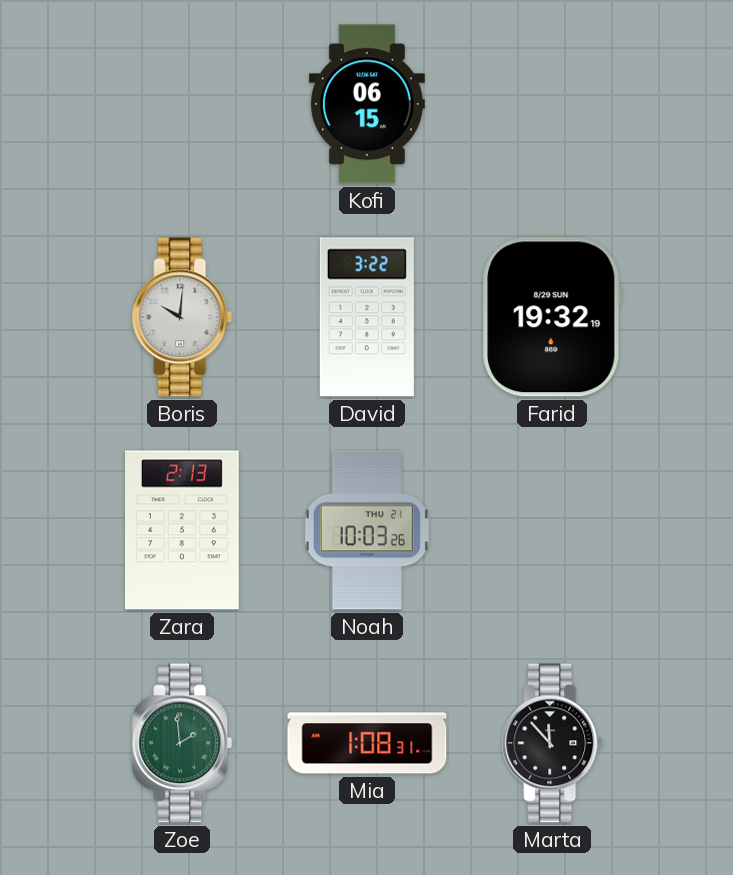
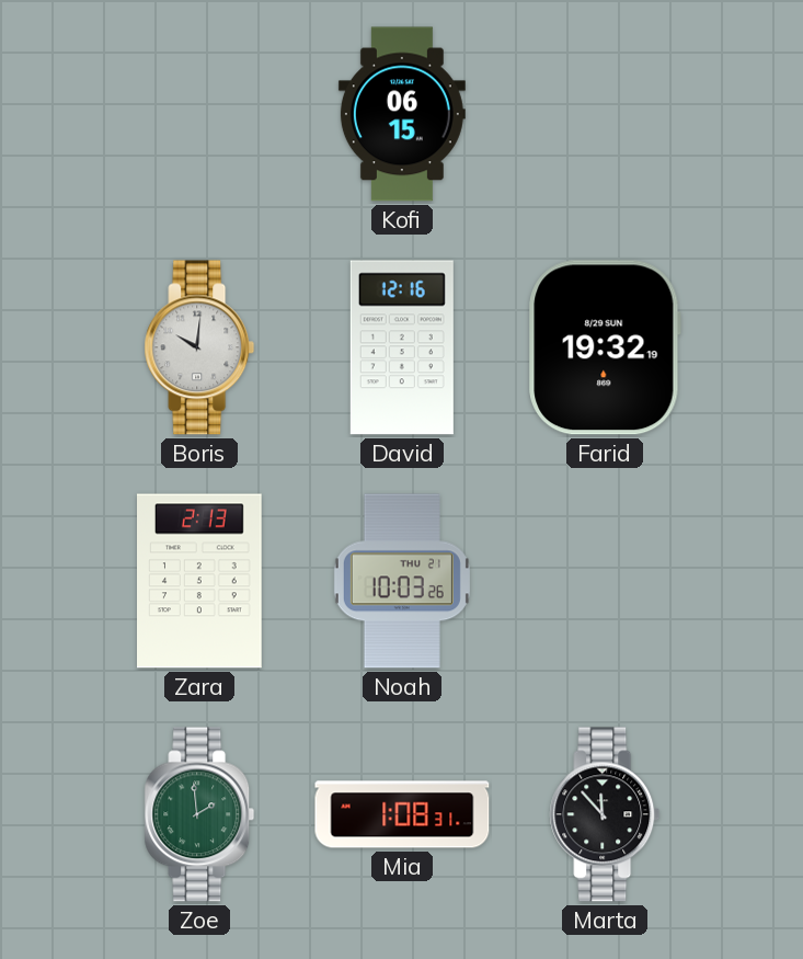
David: 3:22 -> 12:16 (402, 347)
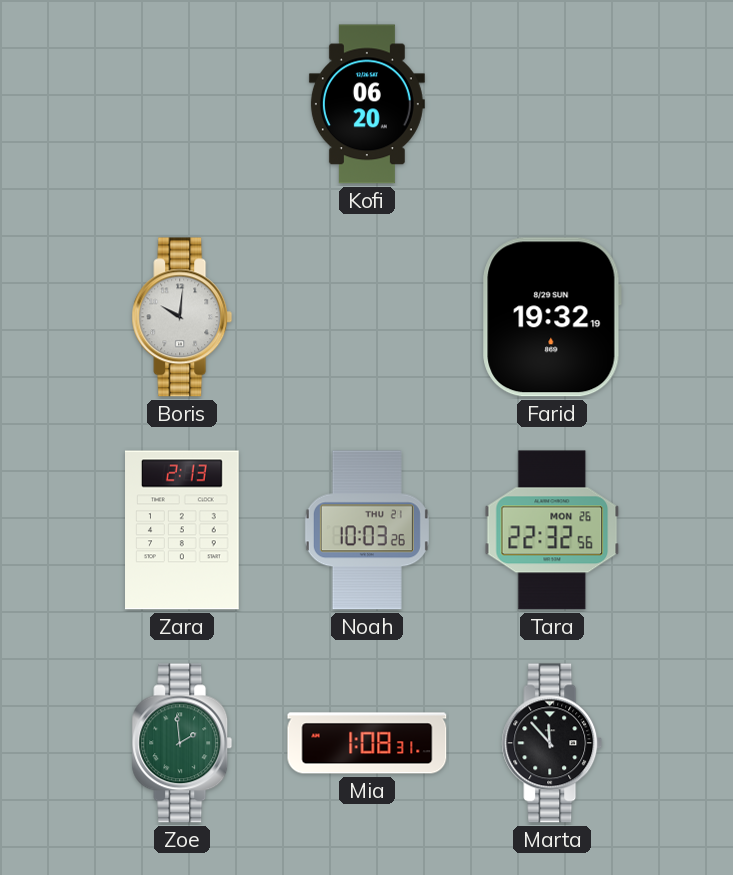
Kofi: 06:15 -> 06:20 (367, 104)
David: 12:16 -> none (402, 347)
Tara: none -> 22:32 (552, 530)
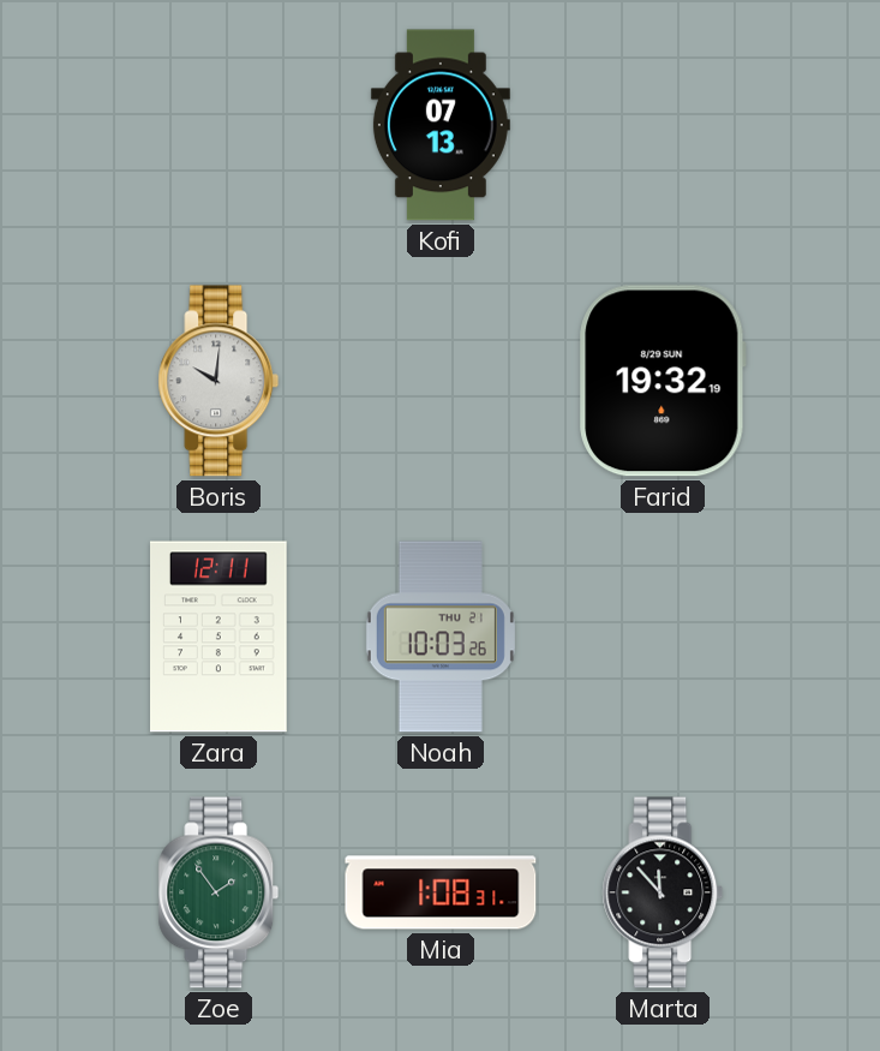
Kofi: 06:20 -> 07:13 (441, 125)
Zara: 2:13 -> 12:11 (220, 637)
Tara: 22:32 -> none (552, 530)
Zoe: 1:59 -> 1:54 (218, 892)
